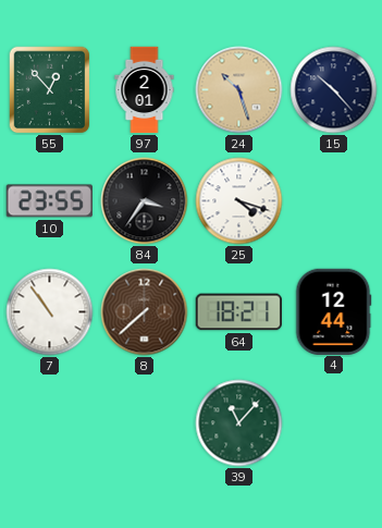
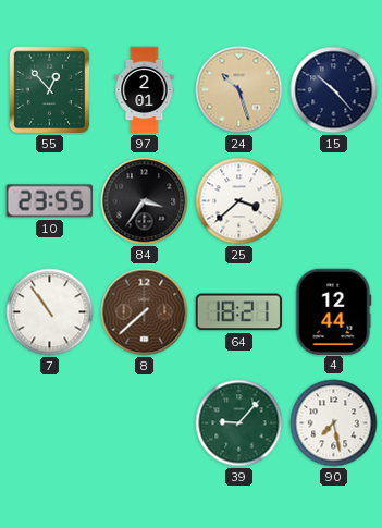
25: 4:18 -> 3:38 (239, 201)
39: 11:07 -> 9:07 (239, 423)
90: none -> 7:28 (334, 423)
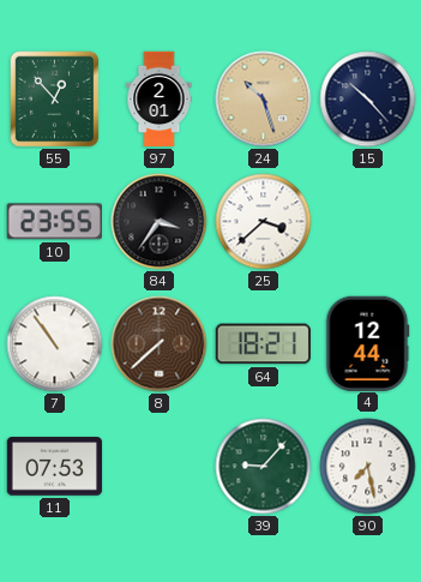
11: none -> 07:53 (55, 467)
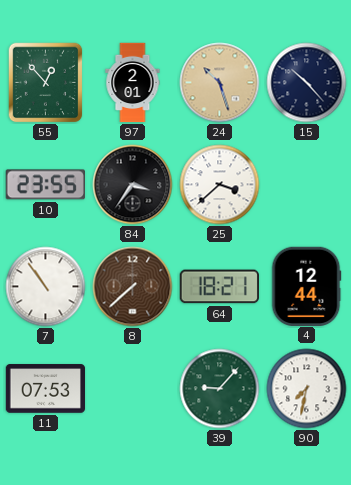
90: 7:28 -> 7:32 (307, 389)
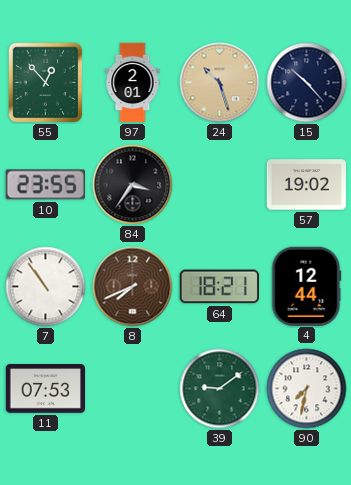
25: 3:38 -> none (220, 185)
57: none -> 19:02 (307, 185)
8: 7:38 -> 7:41 (133, 287)
39: 9:07 -> 9:09 (220, 389)
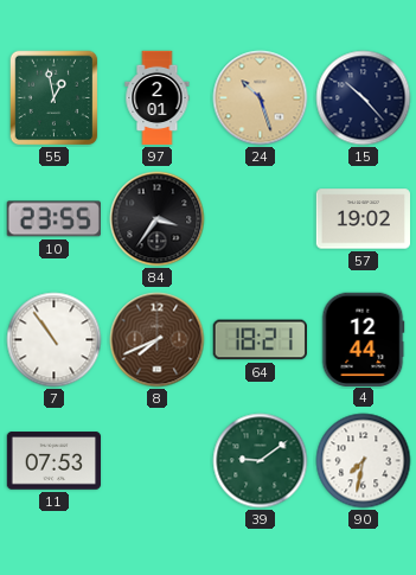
55: 12:53 -> 12:58 (55, 98)
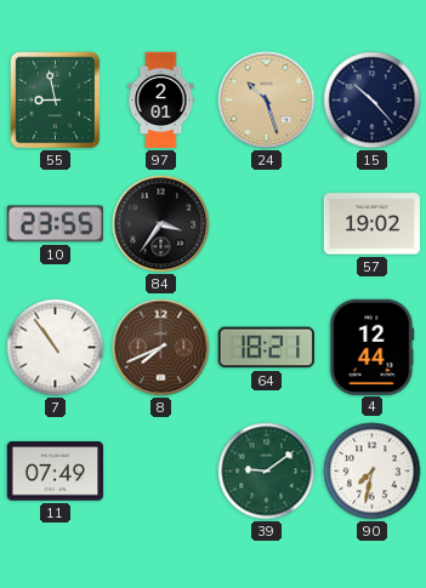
55: 12:58 -> 8:58 (56, 101)
11: 07:53 -> 07:49 (56, 472)
